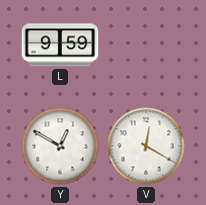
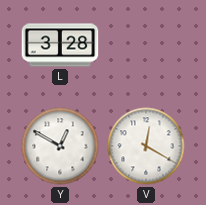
L: 9:59 -> 3:28 (60, 45)
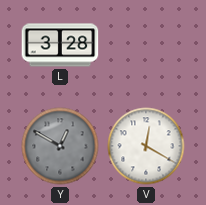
Y dial: white -> grey (60, 146)
